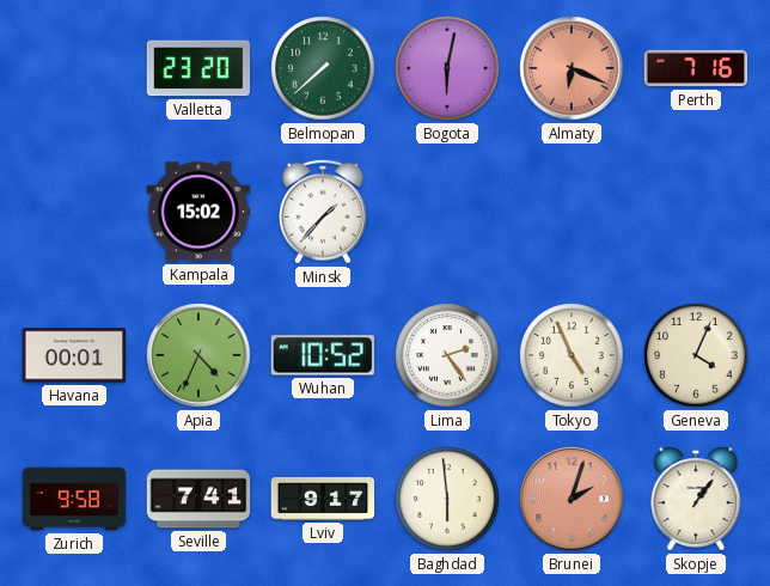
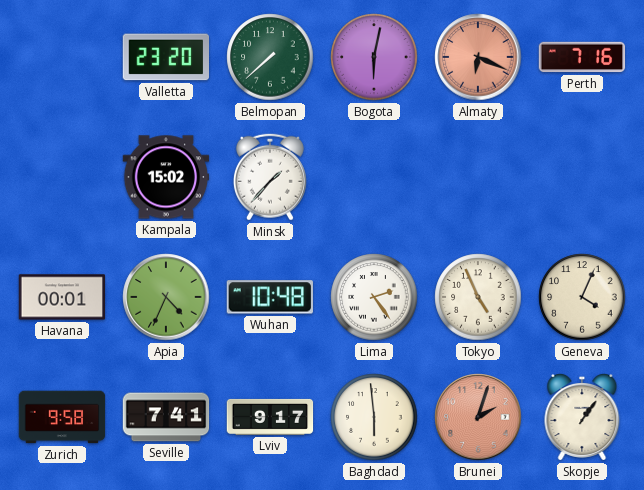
Wuhan: 10:52 -> 10:48 (270, 297)
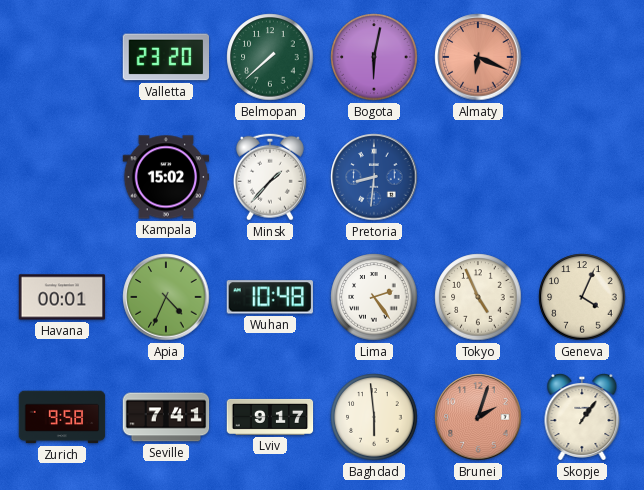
Perth: 7:16 -> none (582, 57)
Pretoria: none -> 8:31 (374, 177)
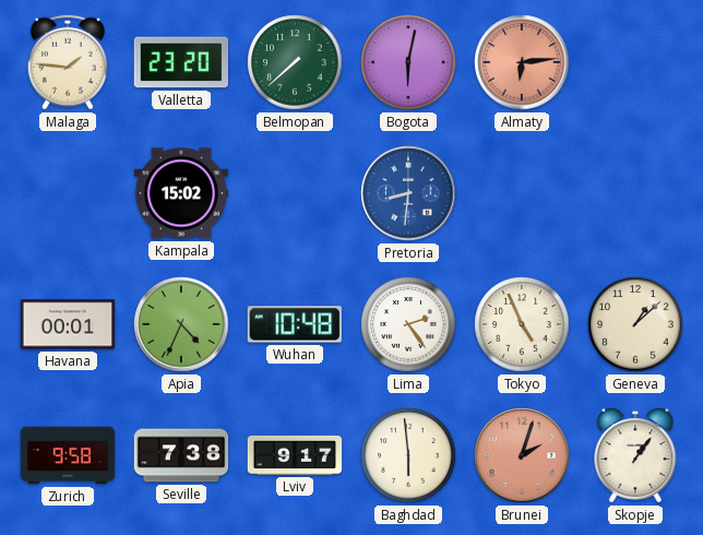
Malaga: none -> 1:46 (68, 62)
Almaty: 6:19 -> 6:14 (522, 62)
Minsk: 1:37 -> none (270, 177)
Geneva: 4:04 -> 1:08 (635, 324)
Seville: 7:41 -> 7:38 (181, 455)
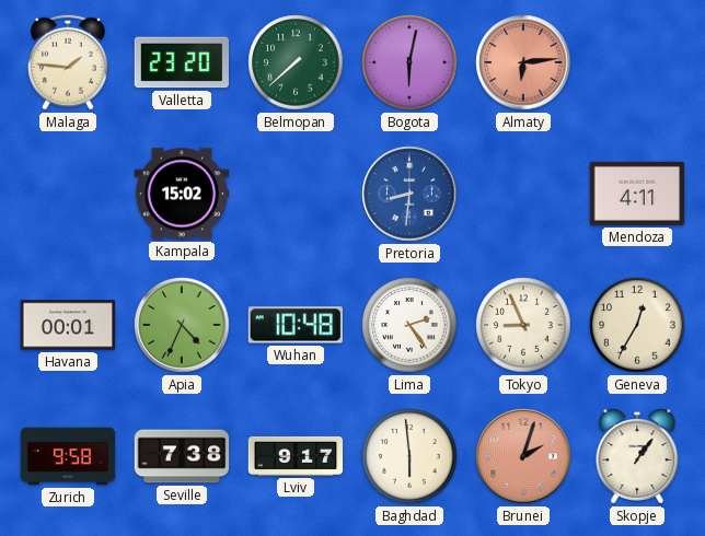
Mendoza: none -> 4:11 (637, 194)
Tokyo: 4:56 -> 8:56 (523, 325)
Geneva: 1:08 -> 12:35 (637, 325)
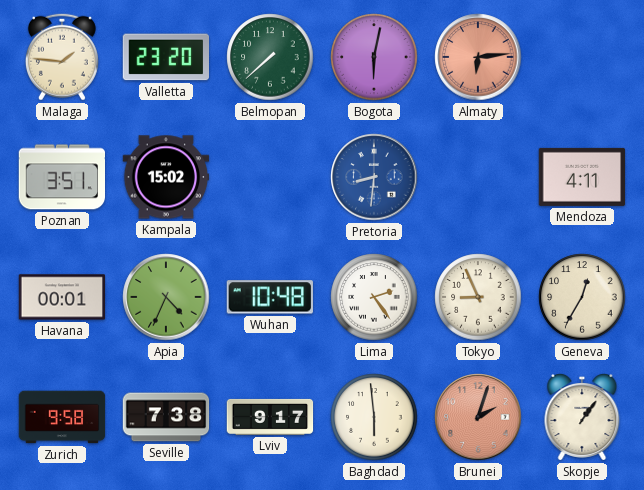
Poznan: none -> 3:51 (61, 177)
